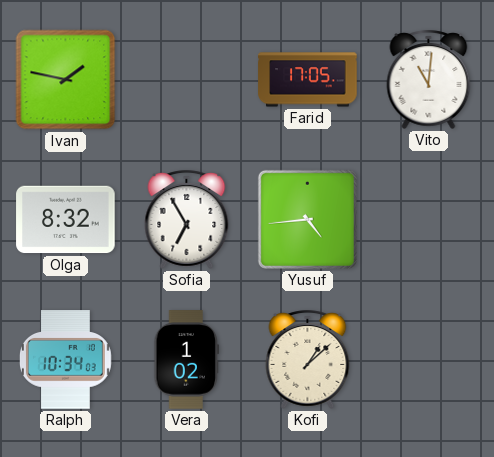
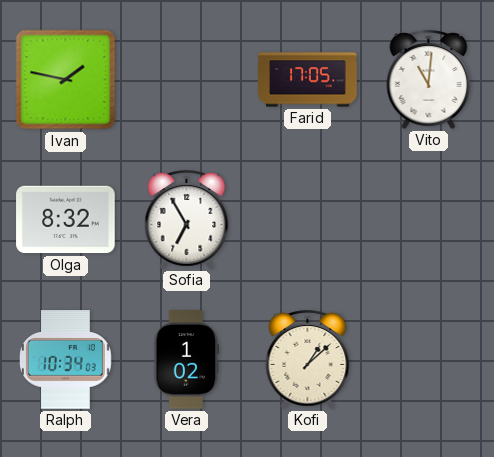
Yusuf: 4:44 -> none (307, 219)
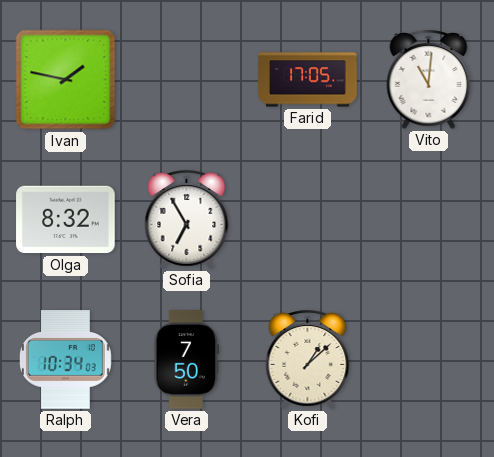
Vera: 1:02 -> 7:50 (187, 360)
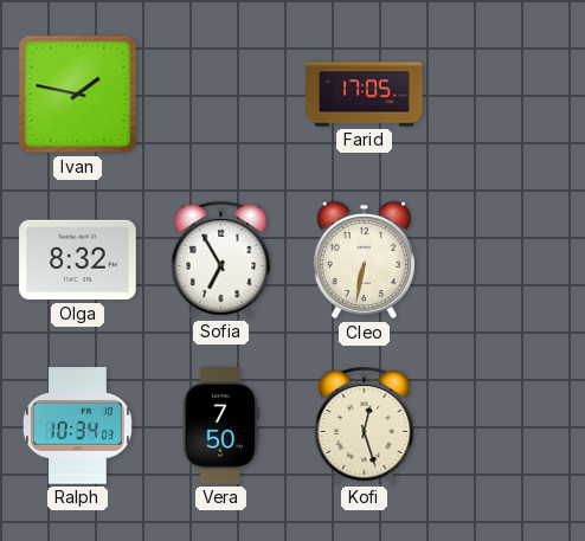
Vito: 11:01 -> none (429, 79)
Cleo: none -> 6:32 (364, 260)
Kofi: 1:08 -> 12:27 (365, 425)
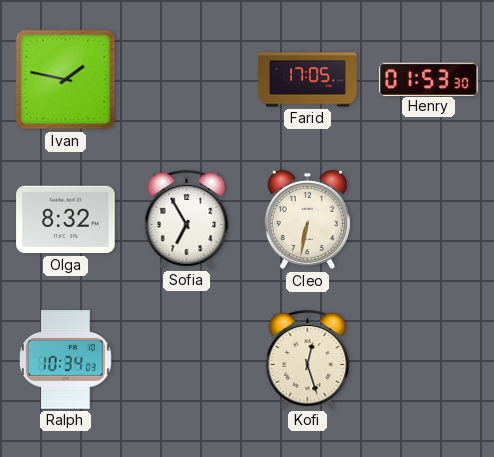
Henry: none -> 01:53 (429, 79)
Vera: 7:50 -> none (221, 426)
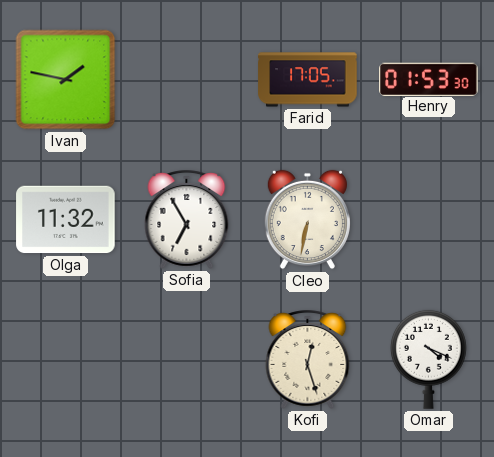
Olga: 8:32 -> 11:32 (66, 220)
Ralph: 10:34 -> none (65, 360)
Omar: none -> 4:19 (428, 359)
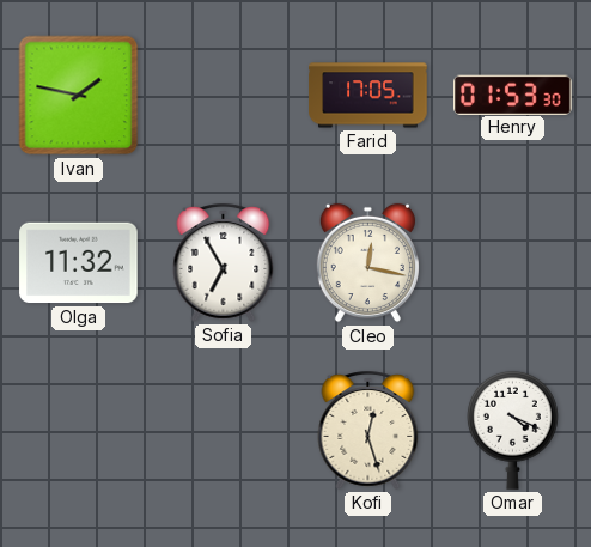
Cleo: 6:32 -> 12:17 (367, 263)
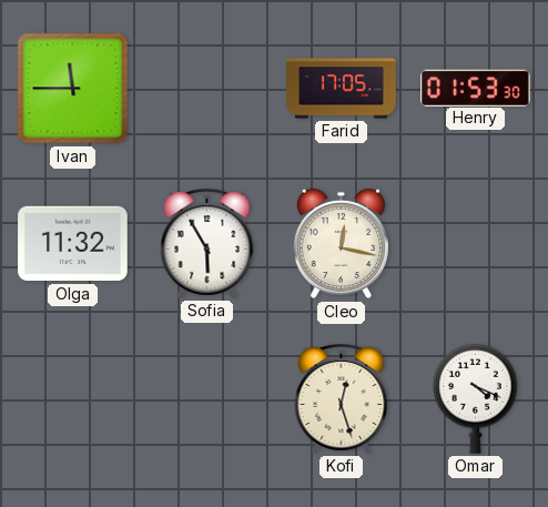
Ivan: 1:47 -> 11:45 (73, 89)
Sofia: 6:55 -> 5:55 (207, 243)
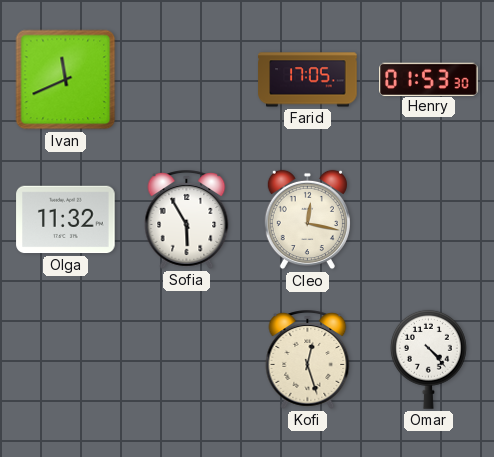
Ivan: 11:45 -> 11:41 (66, 80)
Omar: 4:19 -> 4:23 (428, 359)
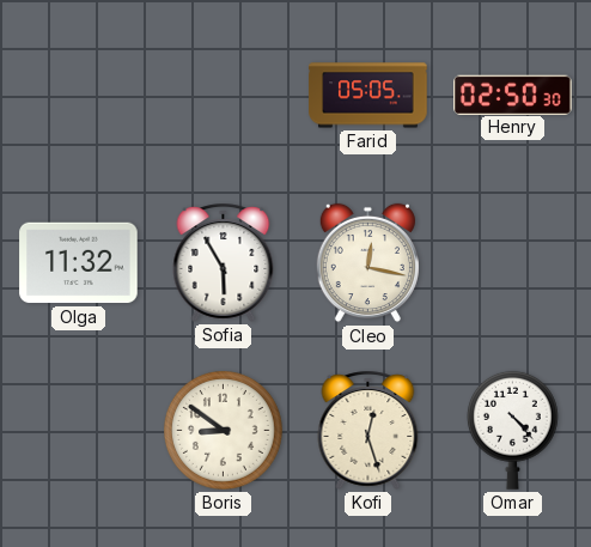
Ivan: 11:41 -> none (66, 80)
Farid: 17:05 -> 05:05 (368, 96)
Henry: 01:53 -> 02:50 (513, 95)
Boris: none -> 8:51 (224, 431)
